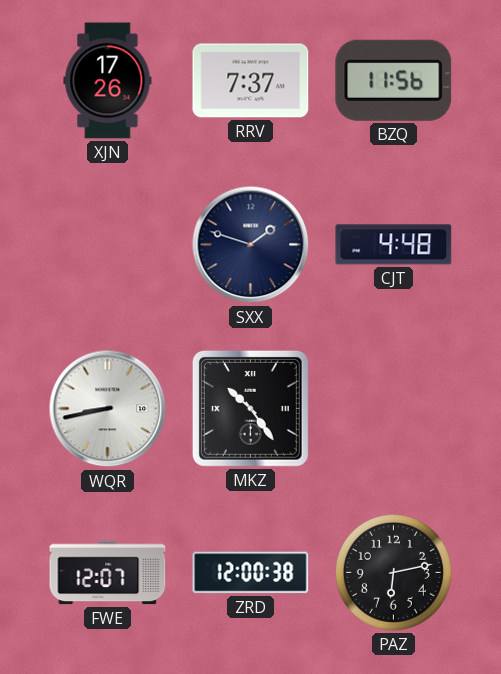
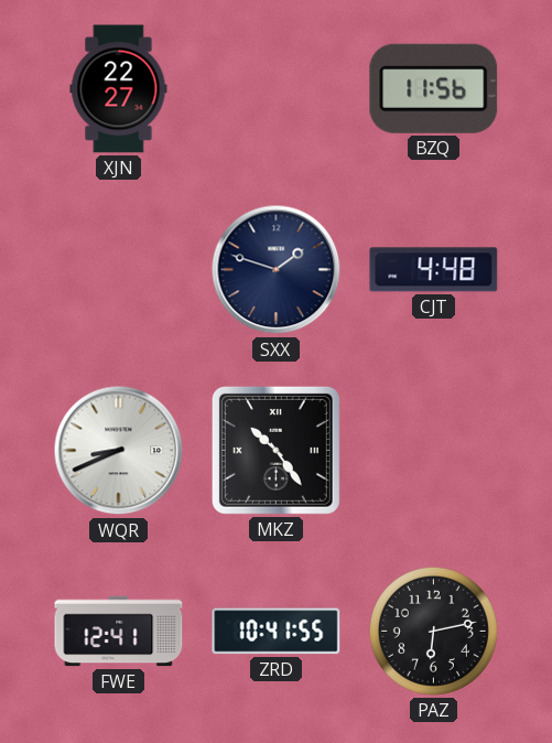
XJN: 17:26 -> 22:27 (119, 89)
RRV: 7:37 -> none (251, 81)
WQR: 8:43 -> 8:41 (119, 451)
FWE: 12:07 -> 12:41 (119, 632)
ZRD: 12:00 -> 10:41 (277, 632)
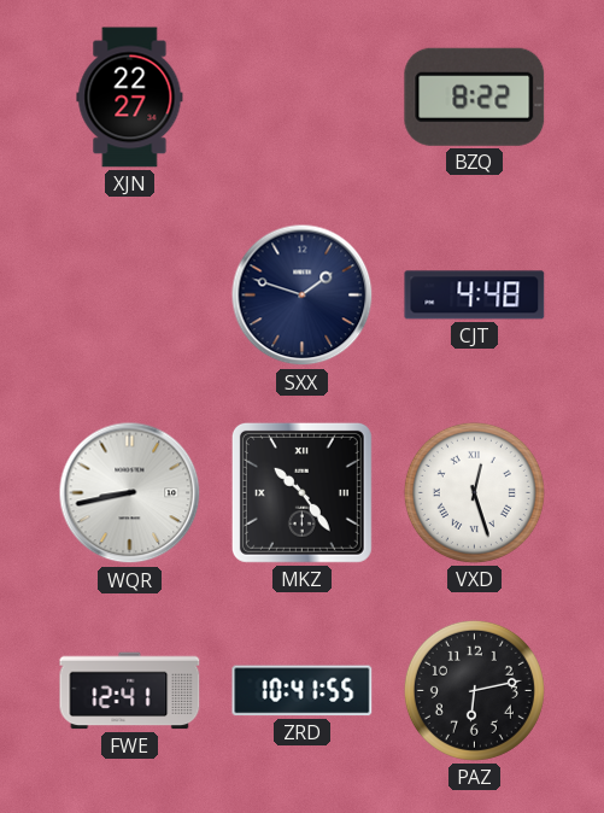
BZQ: 11:56 -> 8:22 (475, 96)
WQR: 8:41 -> 8:43 (130, 493)
VXD: none -> 12:27 (474, 492)
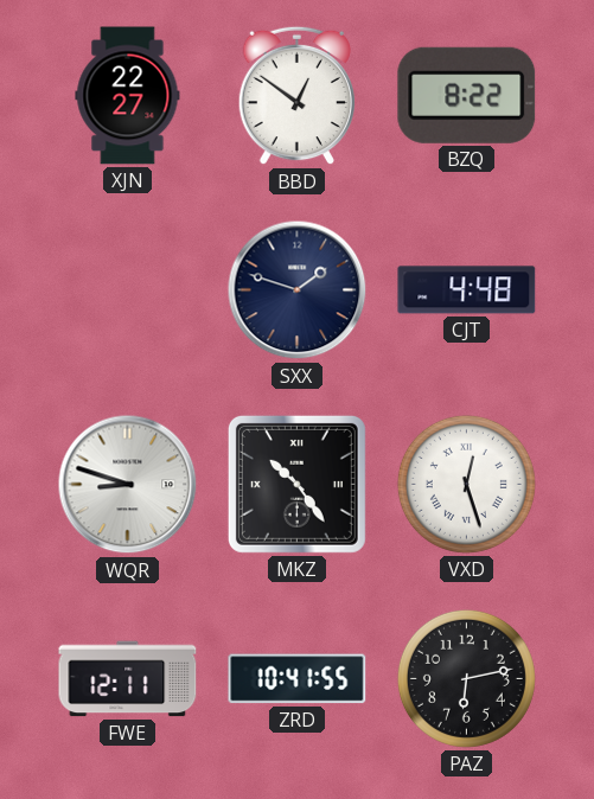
BBD: none -> 12:51 (296, 96)
WQR: 8:43 -> 8:48 (128, 485)
FWE: 12:41 -> 12:11 (128, 679)
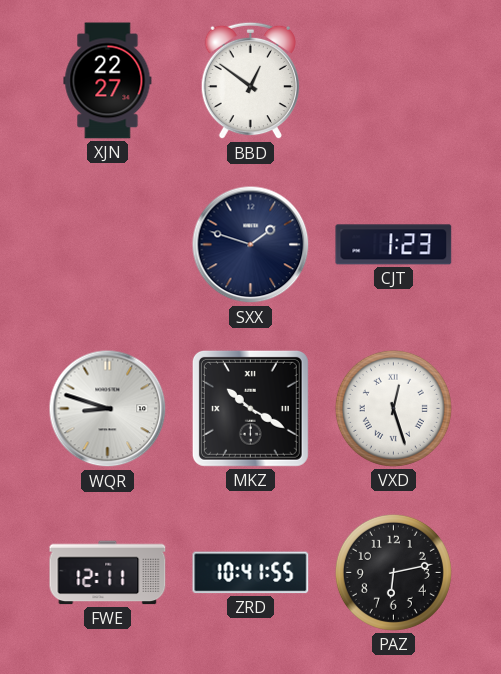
BZQ: 8:22 -> none (467, 95)
CJT: 4:48 -> 1:23 (394, 245)
MKZ: 10:24 -> 10:20 (250, 408)
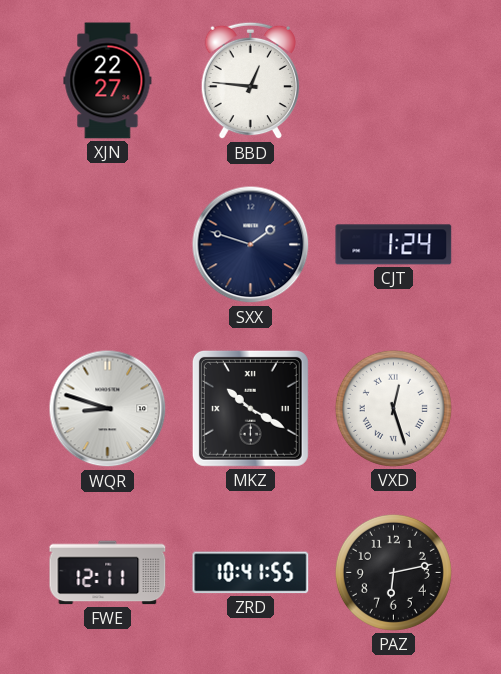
BBD: 12:51 -> 12:46 (250, 81)
CJT: 1:23 -> 1:24 (394, 245)
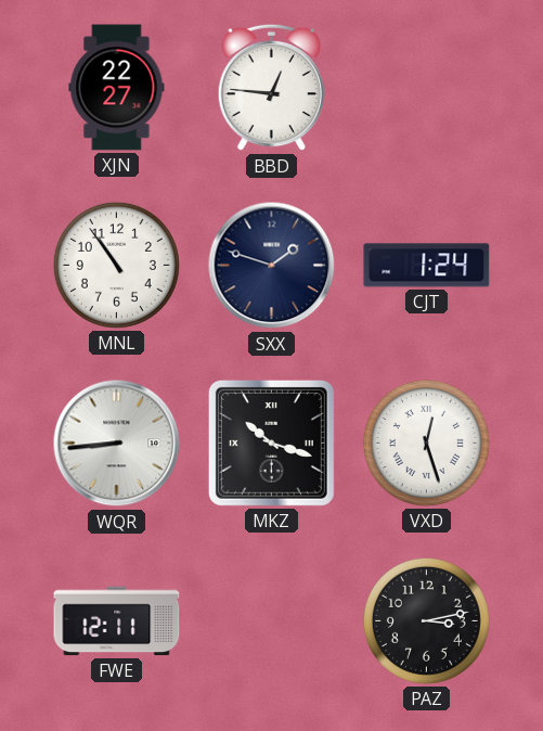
MNL: none -> 10:54 (116, 265)
WQR: 8:48 -> 8:44 (117, 444)
MKZ: 10:20 -> 10:18 (271, 443)
ZRD: 10:41 -> none (251, 573)
PAZ: 6:13 -> 3:13 (426, 620)
